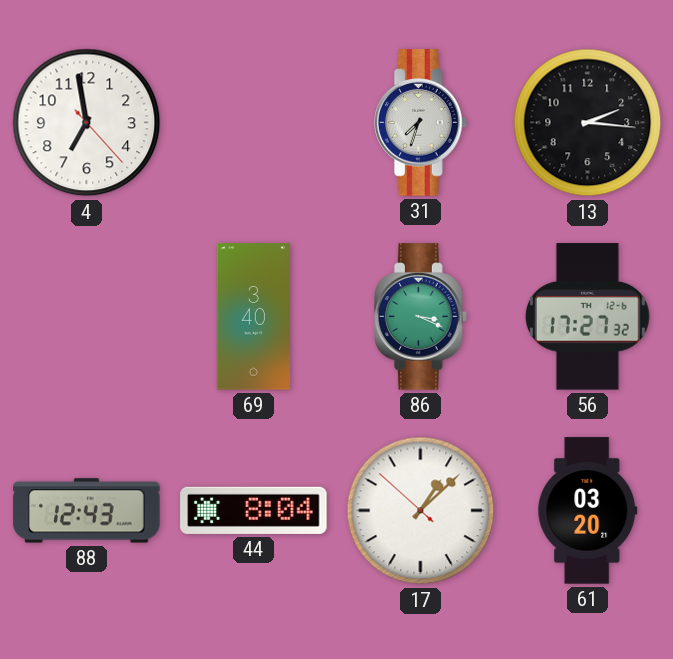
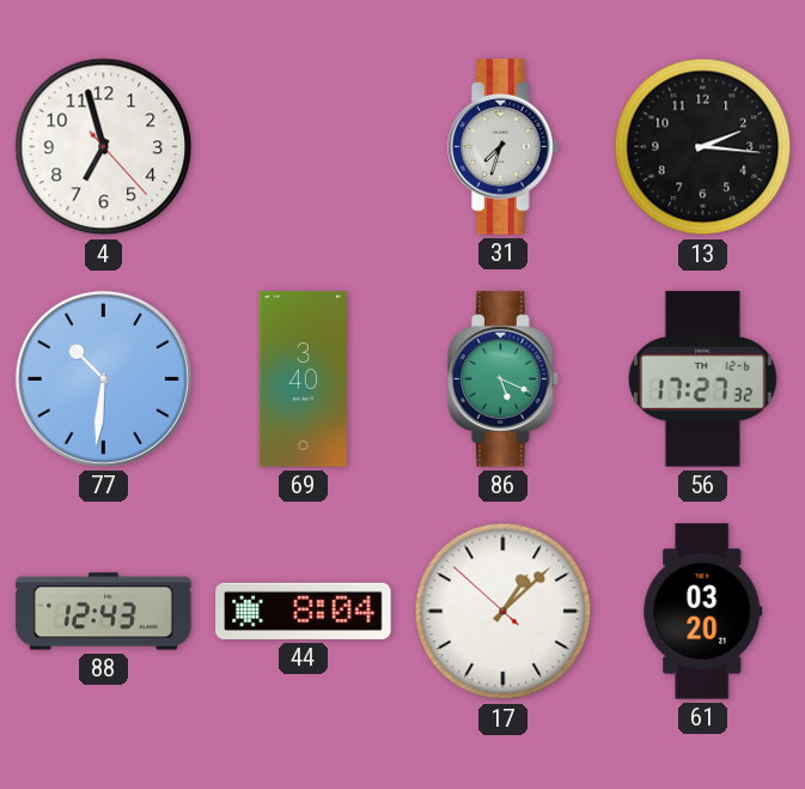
4: 6:58 -> 6:57 (104, 147)
77: none -> 10:31 (103, 378)
86: 3:19 -> 5:19 (504, 380)
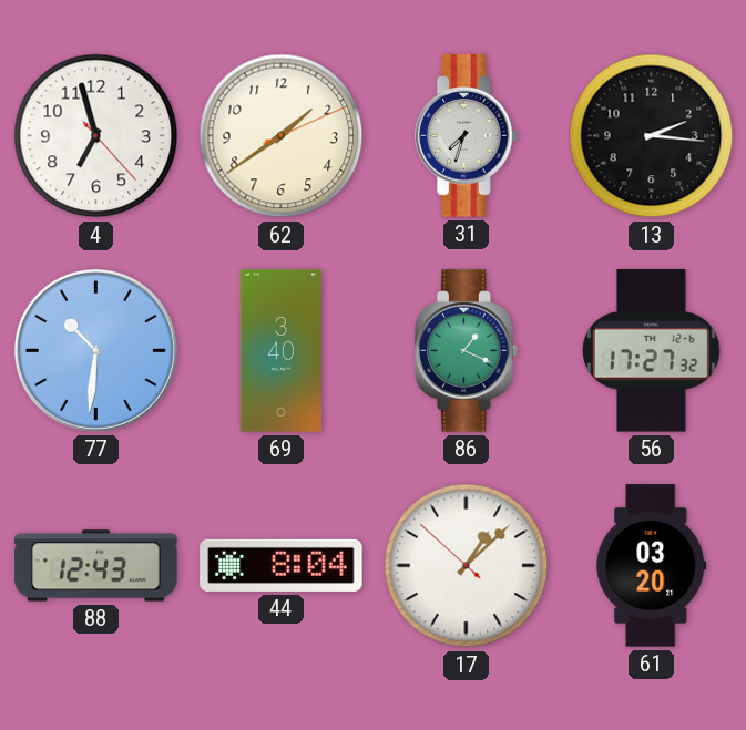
62: none -> 1:39 (282, 136)
86: 5:19 -> 1:19 (467, 351)
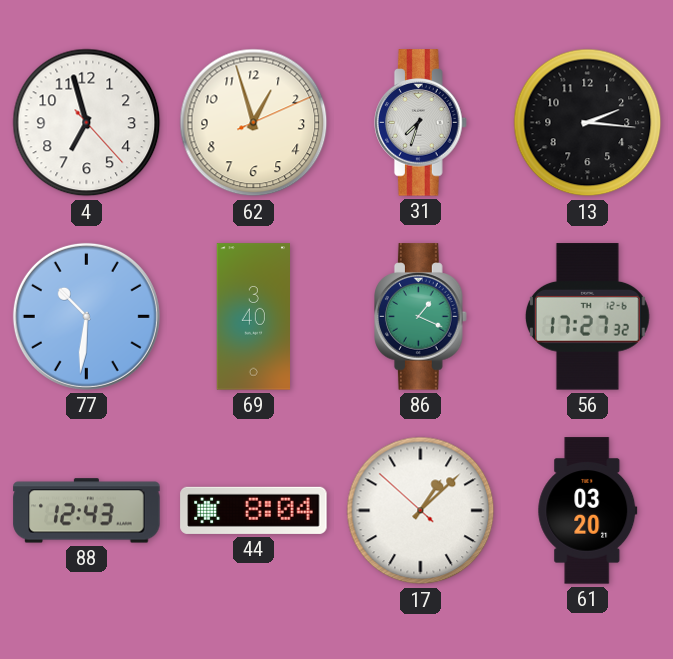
62: 1:39 -> 12:57 (254, 123)
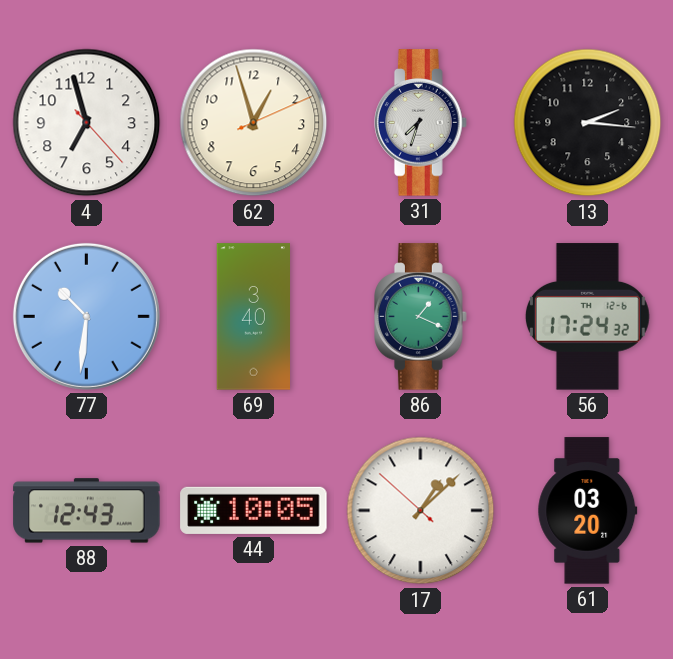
56: 17:27 -> 17:24 (587, 317)
44: 8:04 -> 10:05 (254, 510)
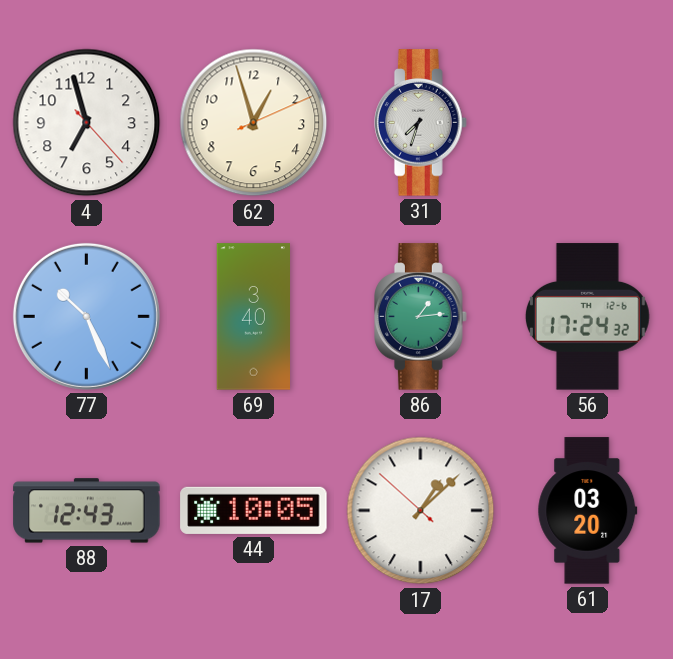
13: 2:16 -> none (588, 123)
77: 10:31 -> 10:26 (86, 316)
86: 1:19 -> 1:14 (421, 317)
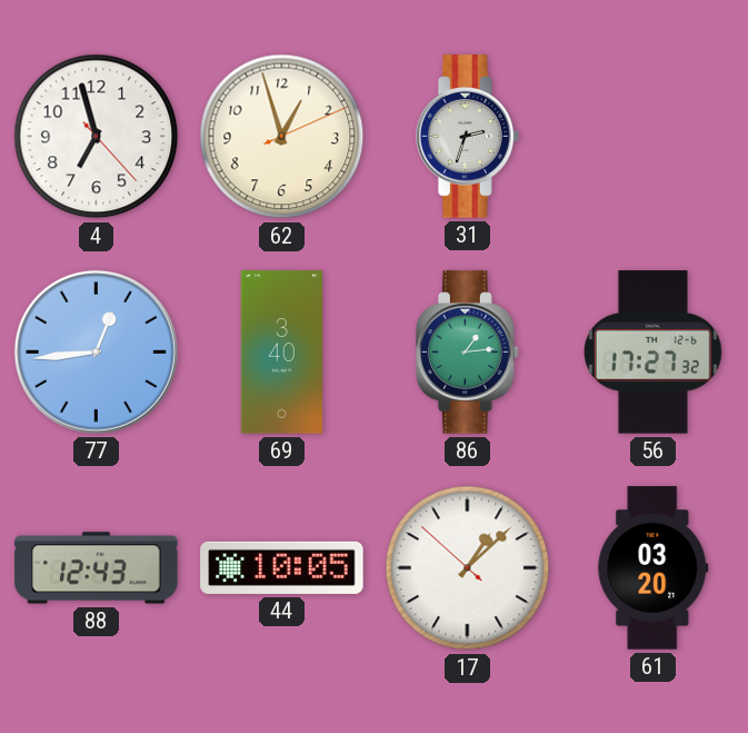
31: 7:33 -> 2:33 (468, 137)
77: 10:26 -> 12:44 (96, 351)
56: 17:24 -> 17:27 (652, 353)
